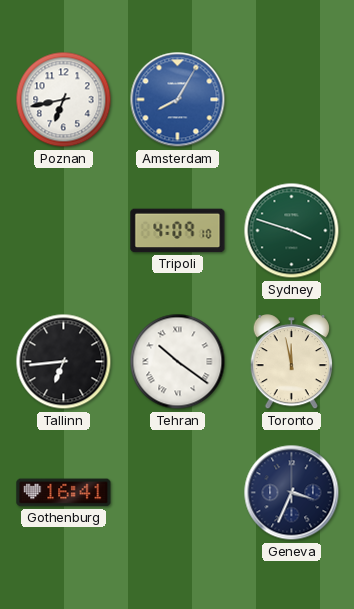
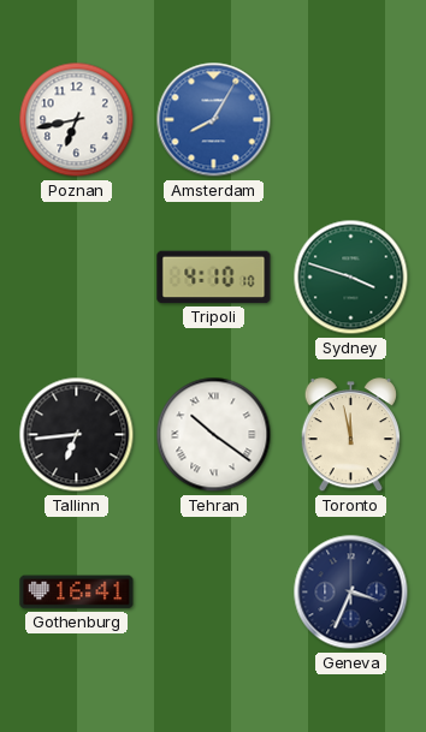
Tripoli: 4:09 -> 4:10 (214, 278)
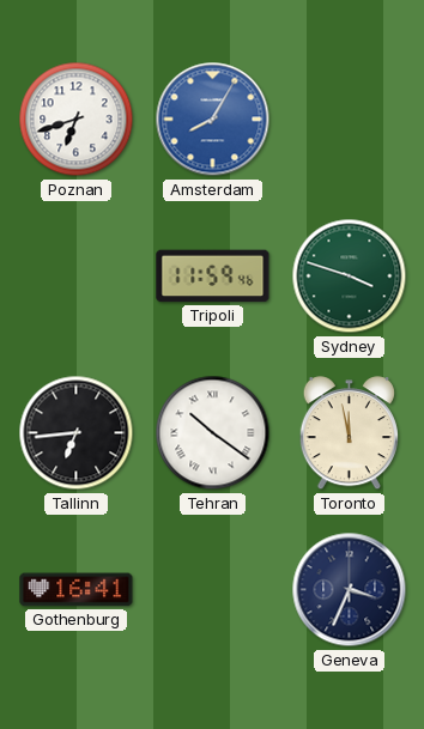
Poznan: 6:43 -> 6:42 (77, 120)
Tripoli: 4:10 -> 11:59 (213, 277)
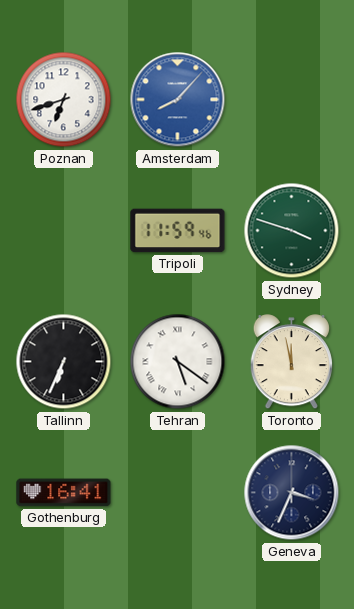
Amsterdam: 8:05 -> 8:07 (178, 100)
Tallinn: 6:44 -> 6:34 (64, 362)
Tehran: 10:21 -> 5:21 (178, 362)
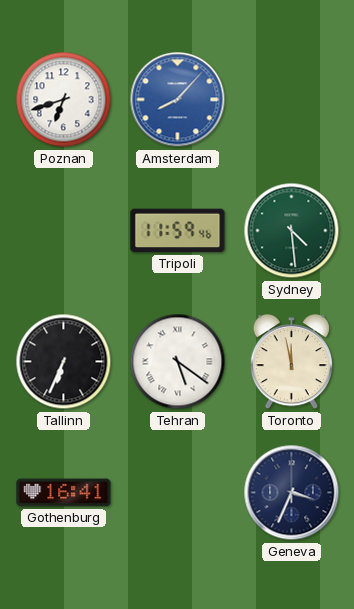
Sydney: 3:48 -> 4:29 (292, 231)
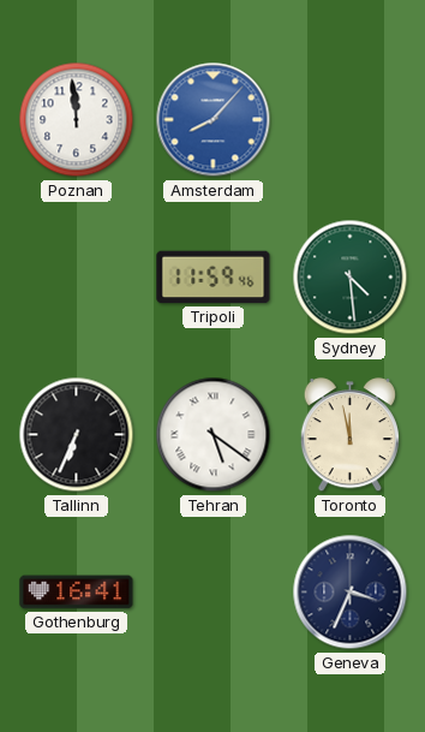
Poznan: 6:42 -> 11:59 (77, 120)
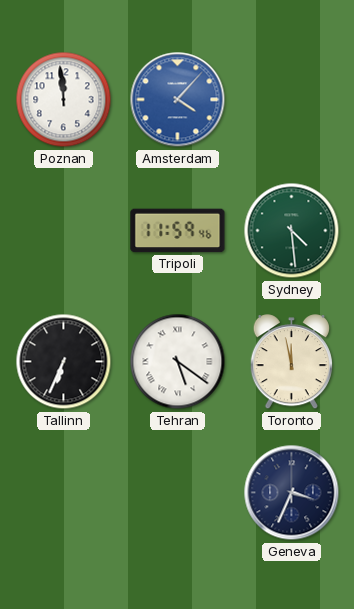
Amsterdam: 8:07 -> 4:07 (178, 100)
Gothenburg: 16:41 -> none (77, 593)
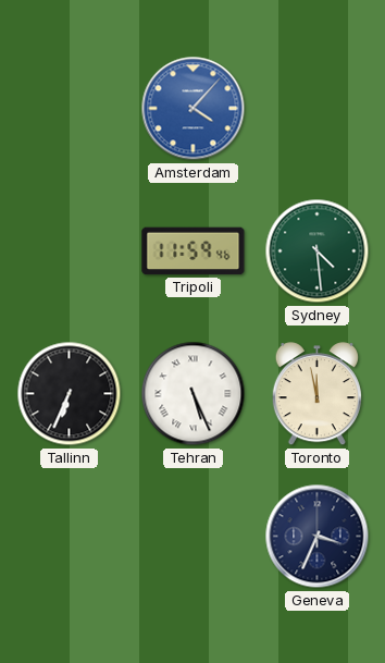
Poznan: 11:59 -> none (64, 100)
Tehran: 5:21 -> 5:26 (194, 394)
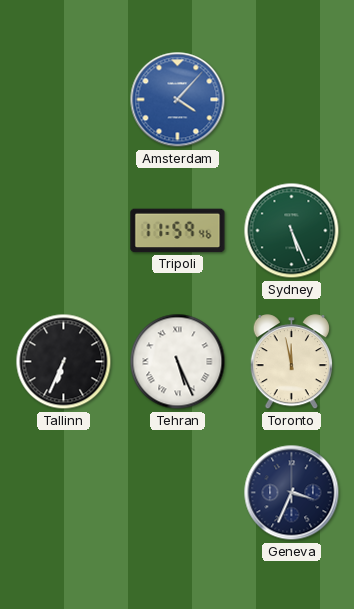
Sydney: 4:29 -> 5:26 (292, 231)
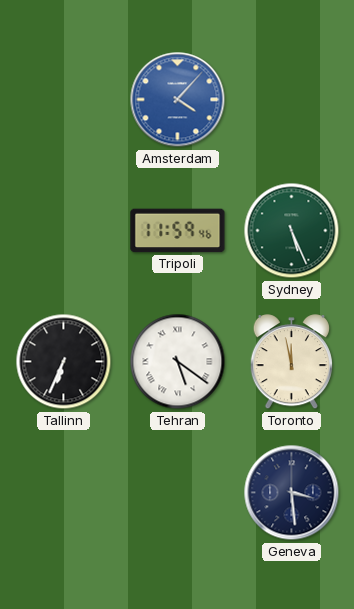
Tehran: 5:26 -> 5:21 (178, 362)
Geneva: 3:34 -> 3:29 (292, 493)
